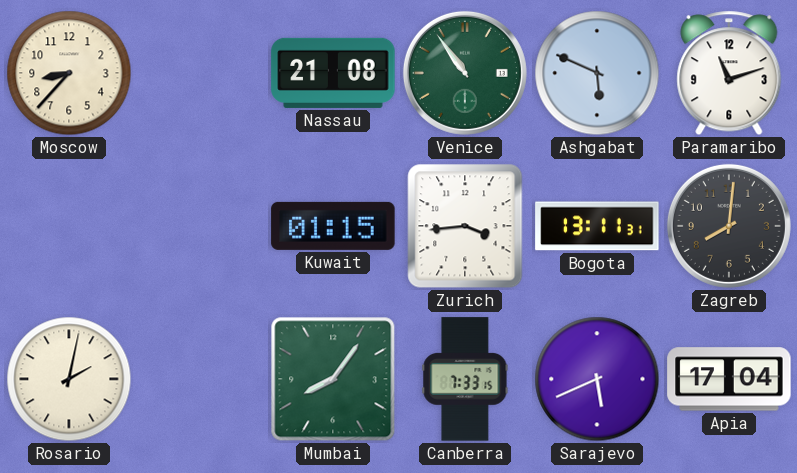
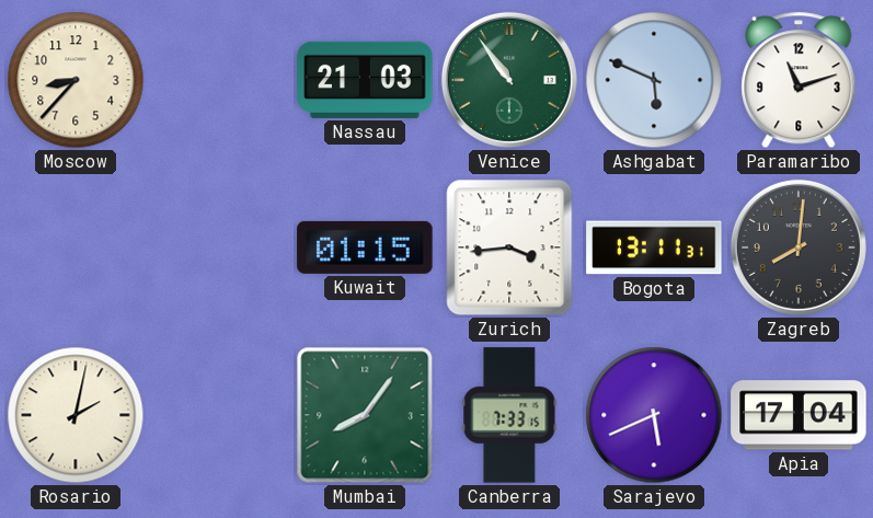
Nassau: 21:08 -> 21:03 (365, 80)
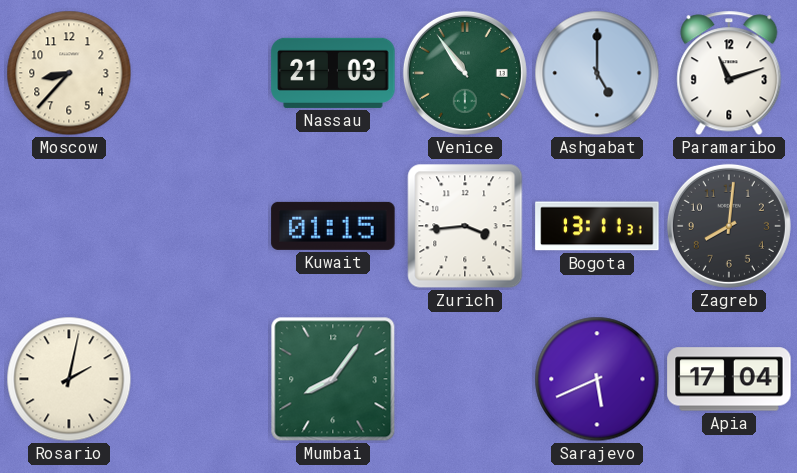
Ashgabat: 5:49 -> 5:00 (597, 73)
Canberra: 7:33 -> none (509, 415)
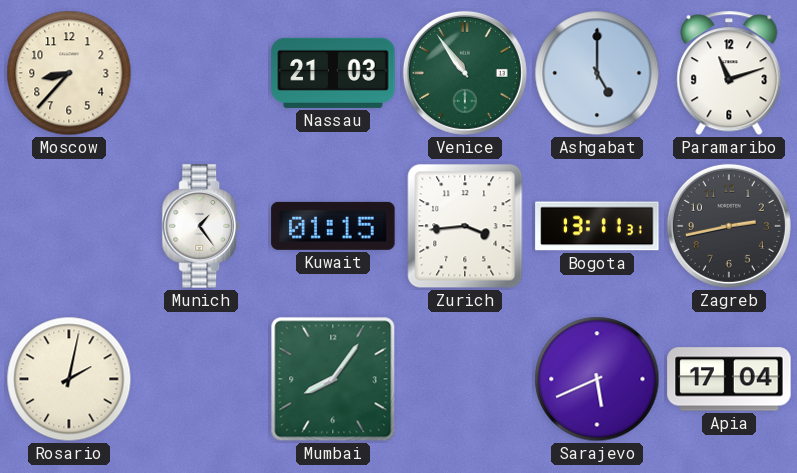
Munich: none -> 1:24 (201, 226)
Zagreb: 8:01 -> 2:43 (729, 226)
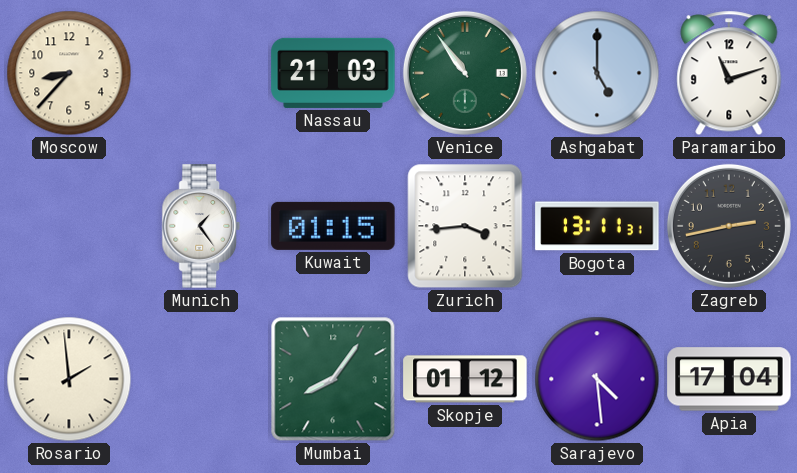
Rosario: 2:02 -> 1:59 (69, 379)
Skopje: none -> 01:12 (465, 379)
Sarajevo: 5:41 -> 4:29 (597, 379)
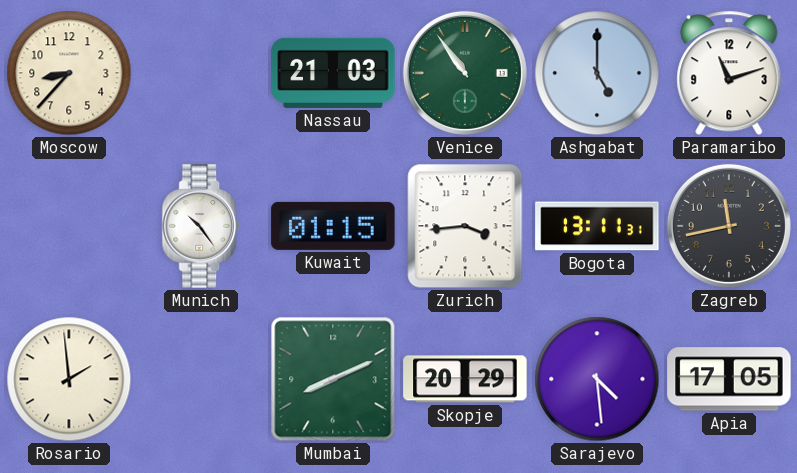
Munich: 1:24 -> 10:24 (201, 226)
Zagreb: 2:43 -> 11:43 (729, 226)
Mumbai: 8:06 -> 8:11 (333, 379)
Skopje: 01:12 -> 20:29 (465, 379)
Apia: 17:04 -> 17:05 (729, 379)
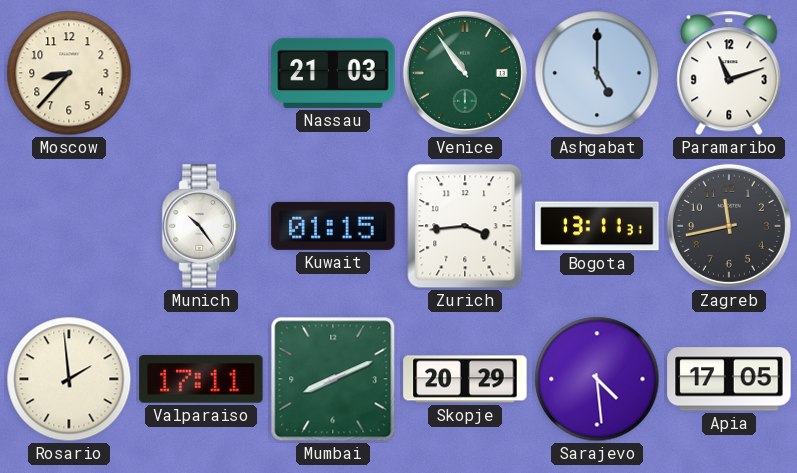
Valparaiso: none -> 17:11 (201, 379)
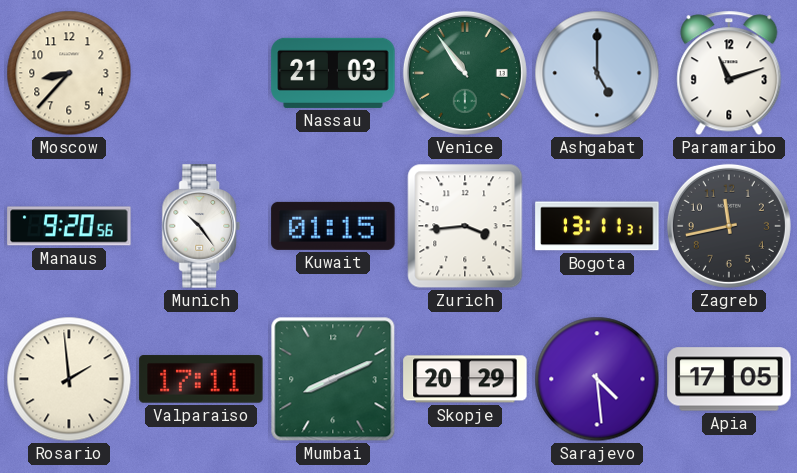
Manaus: none -> 9:20 (69, 226)
